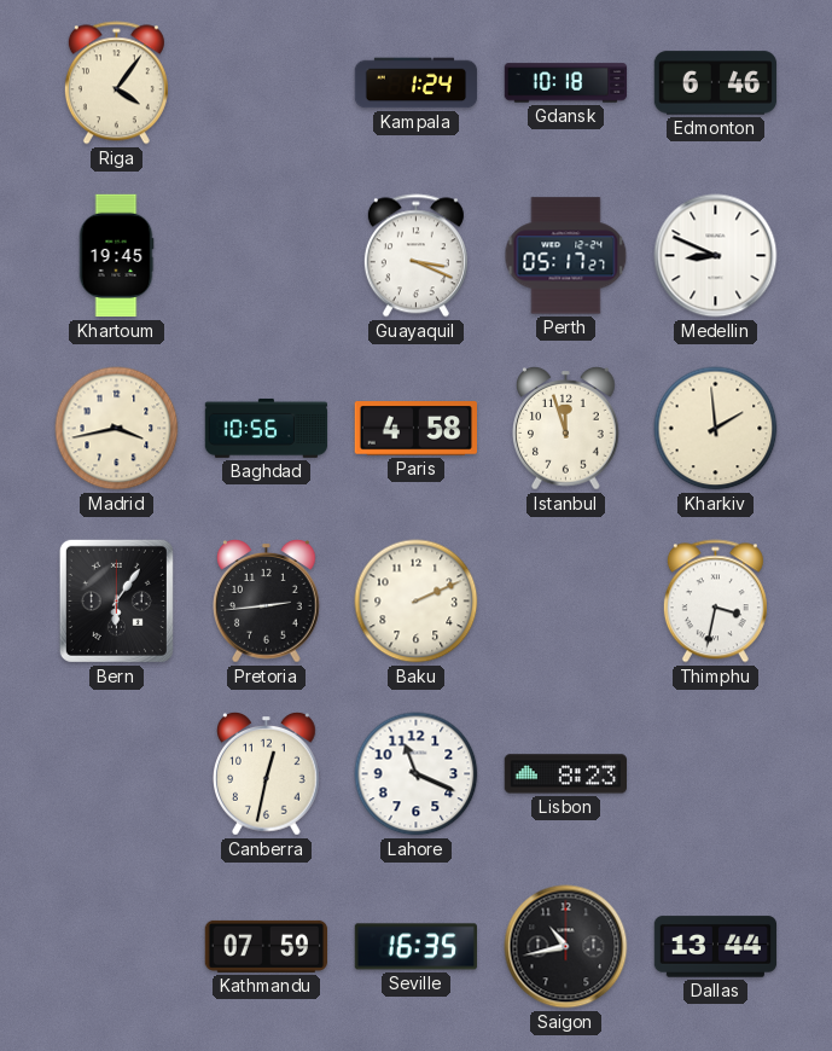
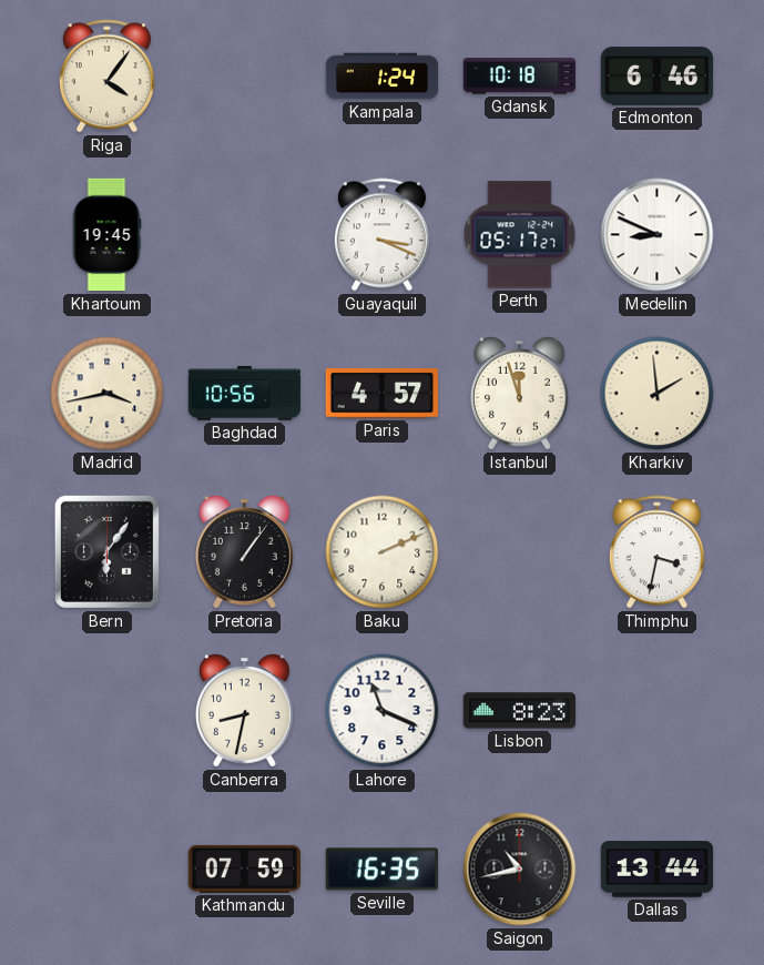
Paris: 4:58 -> 4:57 (381, 394)
Pretoria: 2:44 -> 1:06 (245, 552)
Canberra: 12:32 -> 8:32 (245, 711)
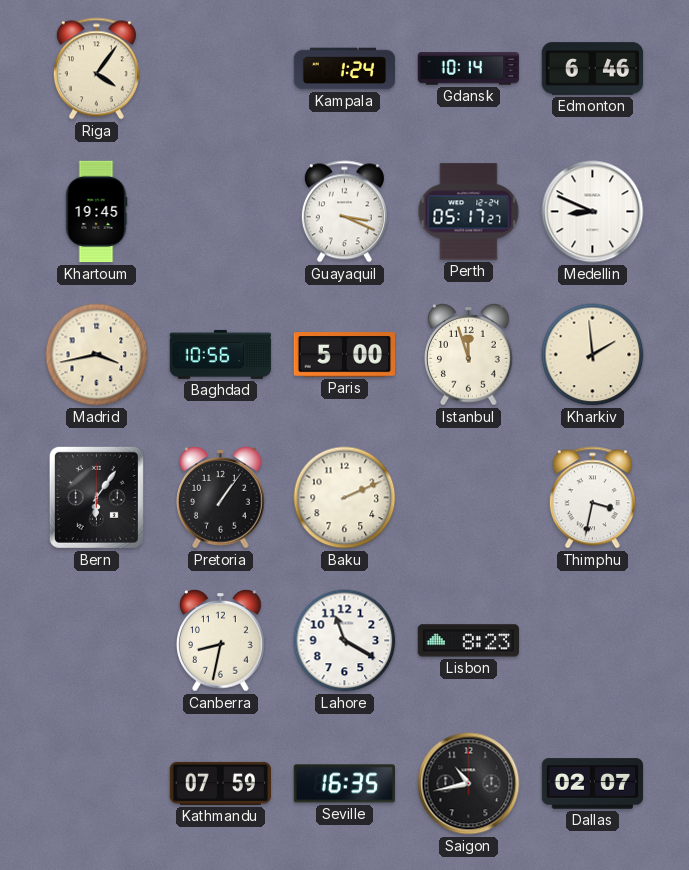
Gdansk: 10:18 -> 10:14 (469, 69)
Paris: 4:57 -> 5:00 (344, 355)
Lahore: 11:19 -> 11:20 (345, 641)
Dallas: 13:44 -> 02:07 (593, 784)
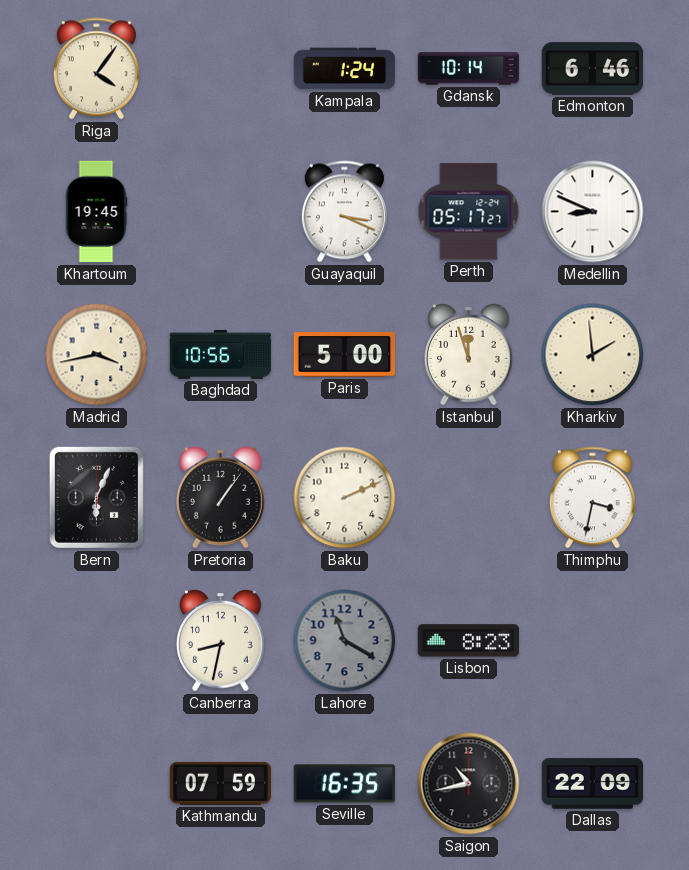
Bern: 6:06 -> 6:04 (96, 497)
Lahore dial: white -> grey (345, 641)
Dallas: 02:07 -> 22:09 (593, 784)
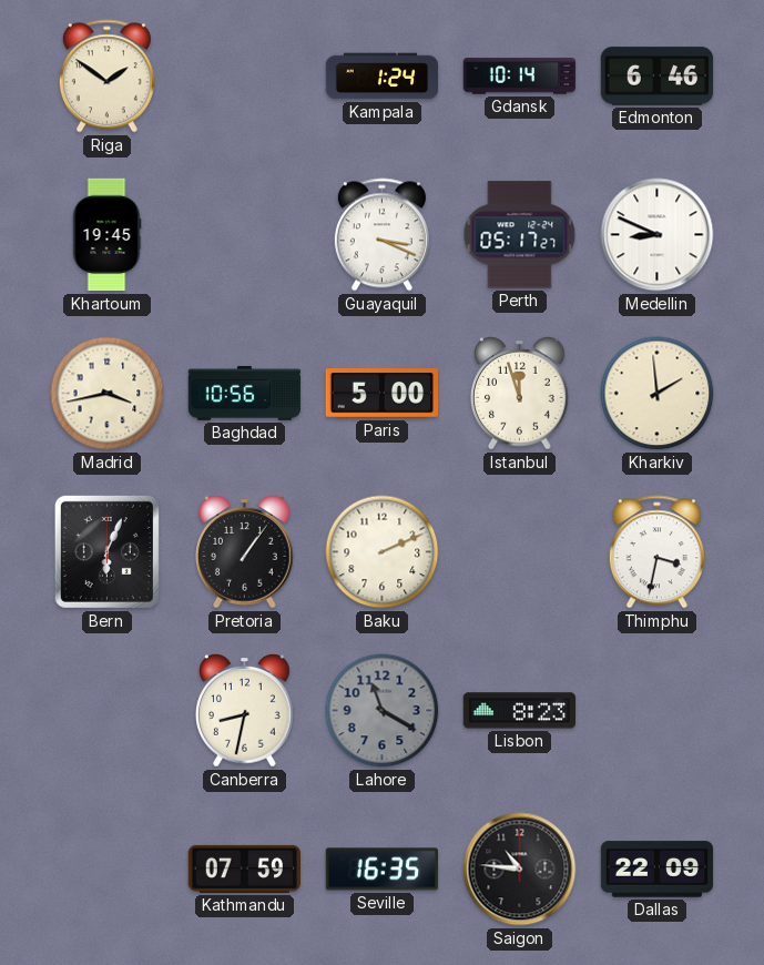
Riga: 4:06 -> 1:51 (106, 77)
Saigon: 10:43 -> 10:46 (520, 870)
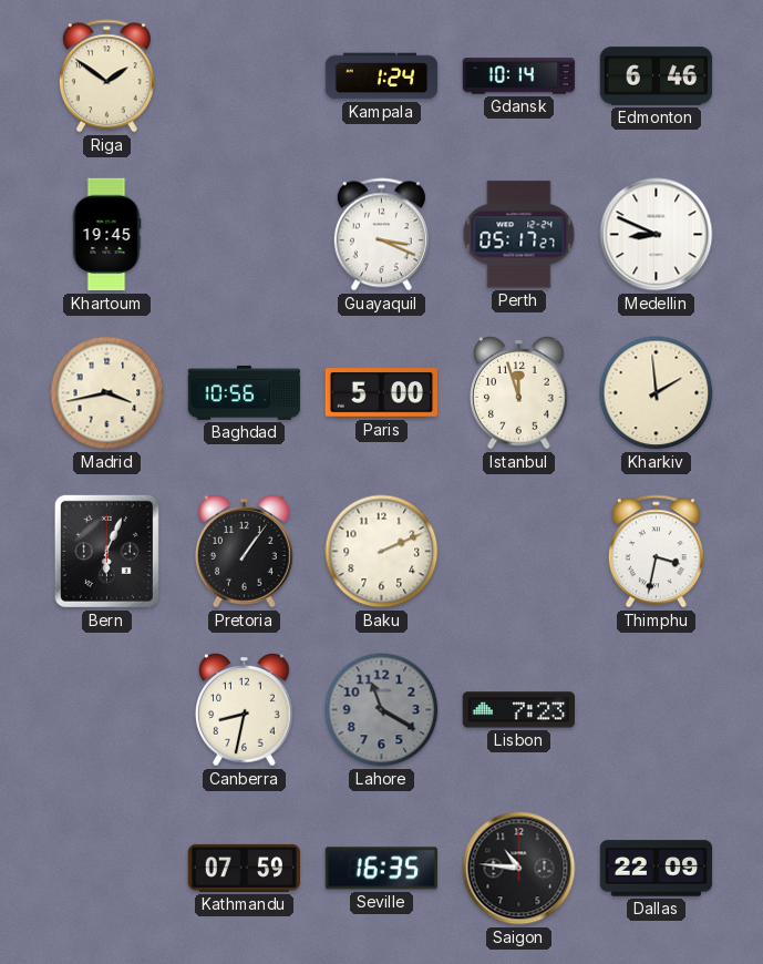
Lisbon: 8:23 -> 7:23 (518, 710)
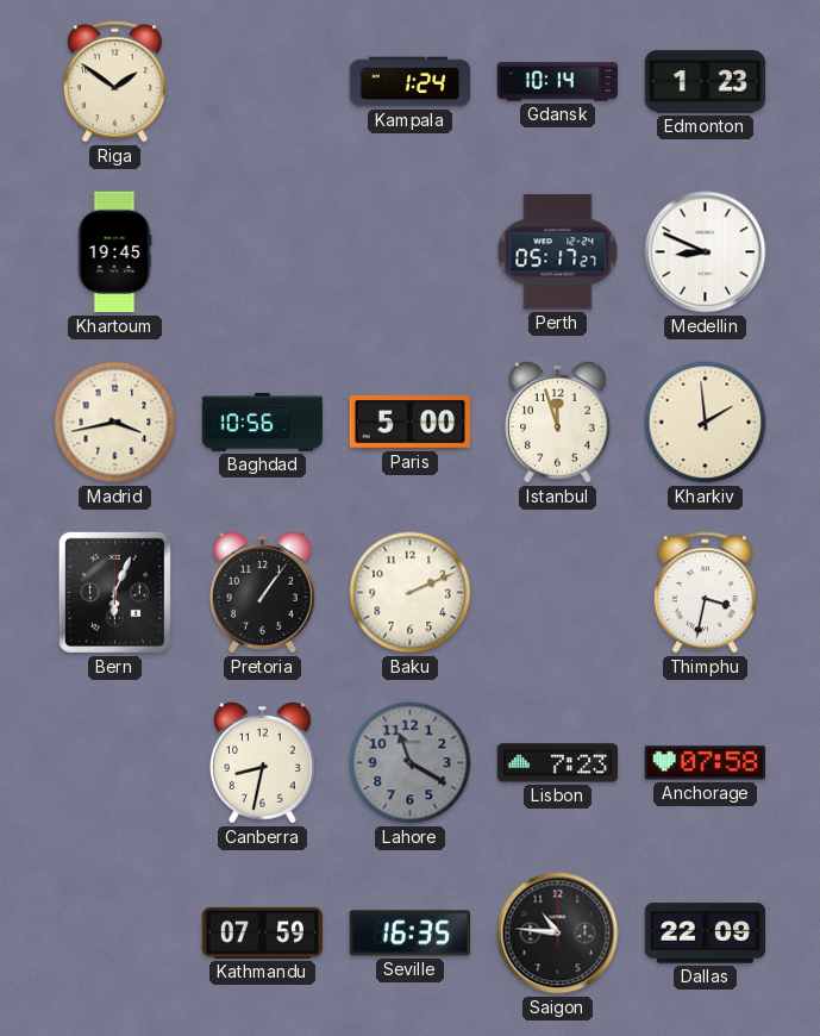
Edmonton: 6:46 -> 1:23 (706, 82)
Guayaquil: 3:19 -> none (381, 235)
Anchorage: none -> 07:58 (705, 763)
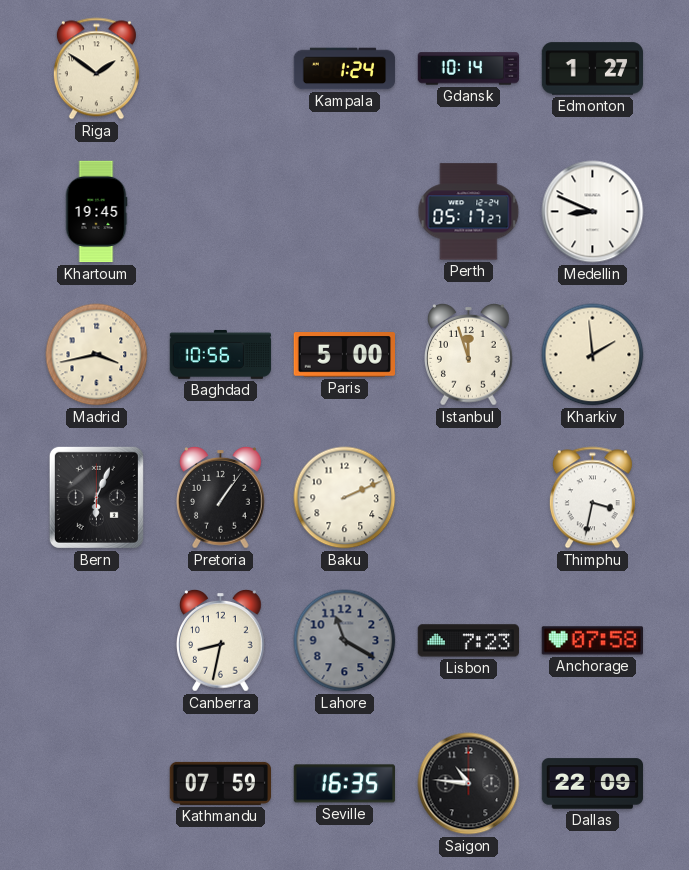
Edmonton: 1:23 -> 1:27 (593, 69)
